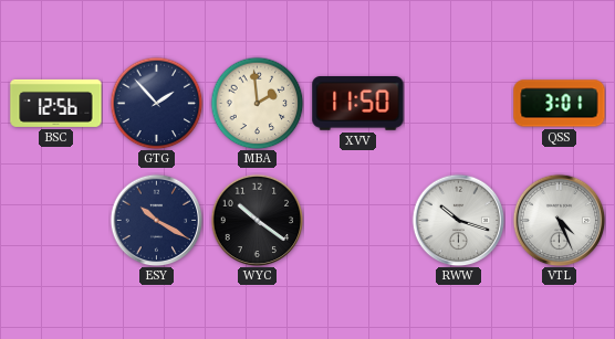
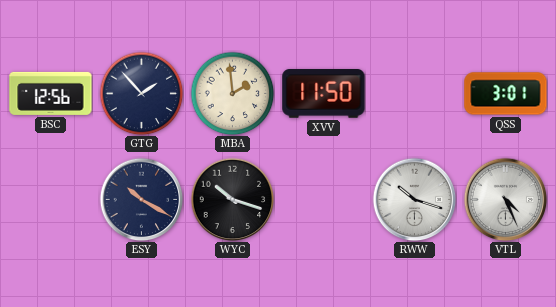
WYC: 10:21 -> 10:18 (232, 199)
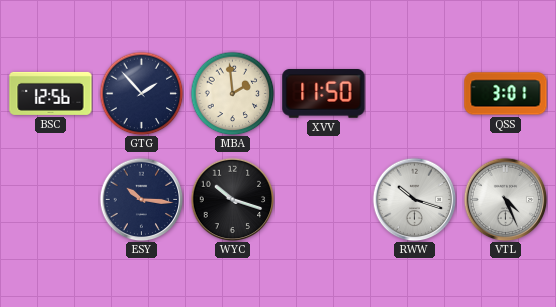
ESY: 10:20 -> 10:16 (141, 199)
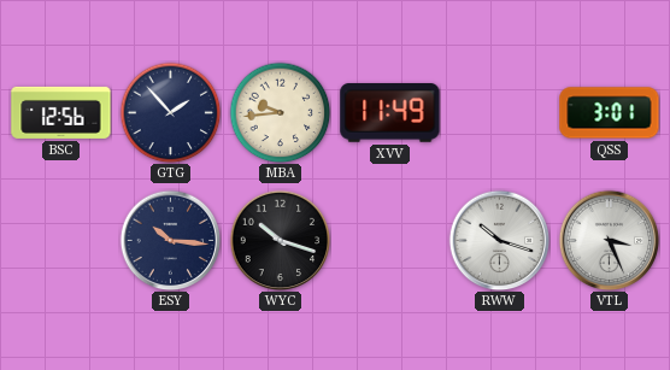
MBA: 1:59 -> 9:44 (280, 112)
XVV: 11:50 -> 11:49 (390, 113)
VTL: 4:26 -> 3:26 (609, 240)
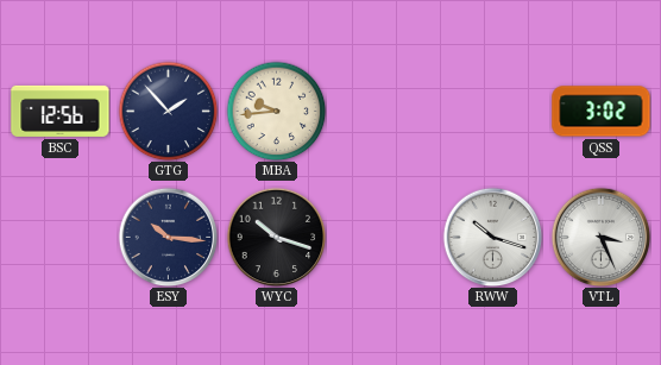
XVV: 11:49 -> none (390, 113)
QSS: 3:01 -> 3:02 (602, 112)
